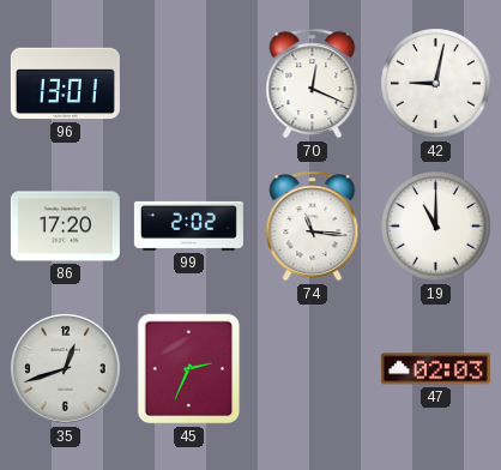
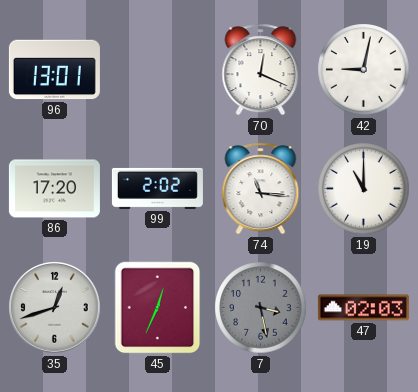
45: 2:34 -> 12:34 (158, 308)
7: none -> 3:28 (261, 308)
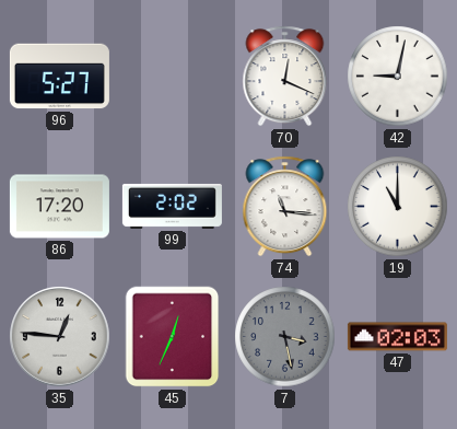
96: 13:01 -> 5:27 (59, 77)
35: 12:42 -> 12:46 (60, 337)
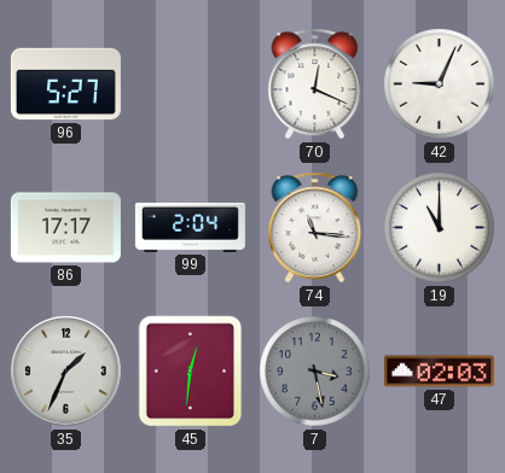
42: 9:02 -> 9:04 (440, 84)
86: 17:20 -> 17:17 (65, 228)
99: 2:02 -> 2:04 (190, 227)
35: 12:46 -> 1:34 (66, 372)
45: 12:34 -> 12:31 (191, 372)
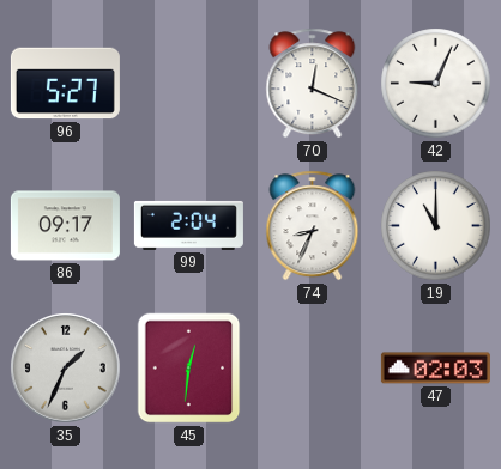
86: 17:17 -> 09:17 (65, 226)
74: 11:16 -> 8:34 (313, 226)
7: 3:28 -> none (315, 372)
